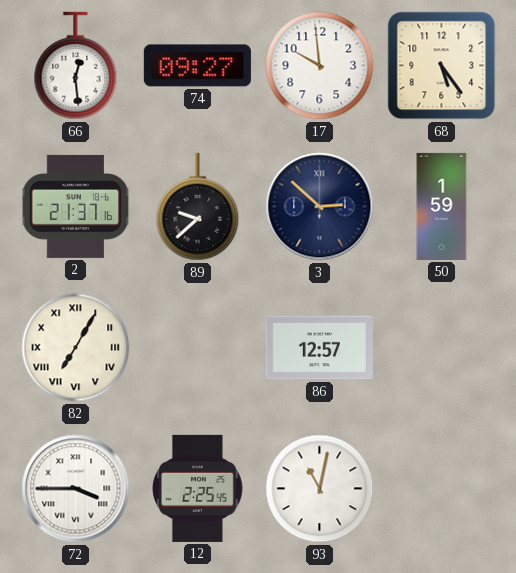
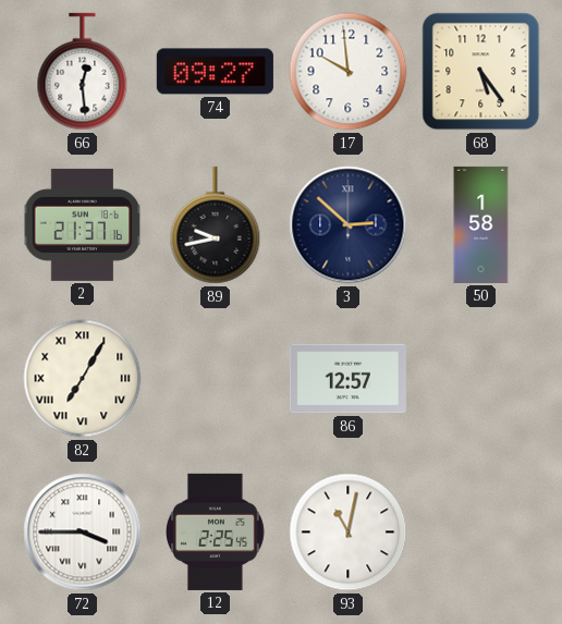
89: 9:38 -> 9:43 (216, 225)
50: 1:59 -> 1:58 (481, 224)
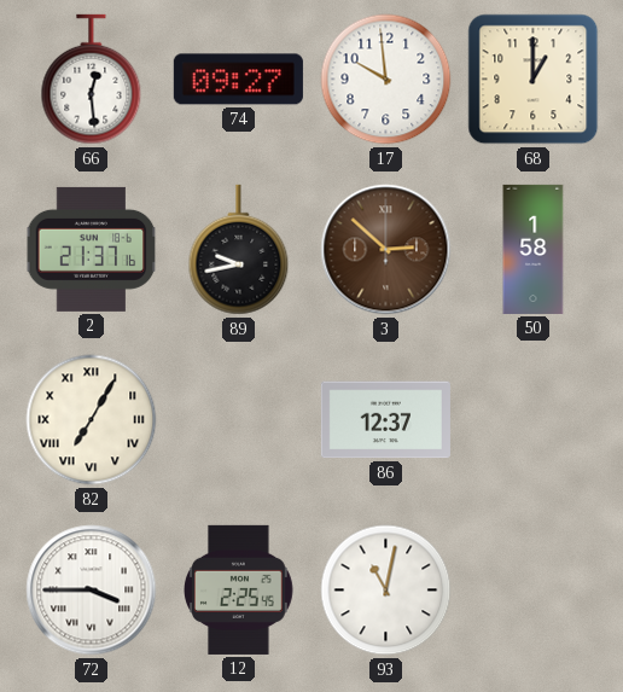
68: 5:24 -> 1:00 (534, 80)
3 dial: navy -> brown (386, 250)
86: 12:57 -> 12:37 (385, 420)
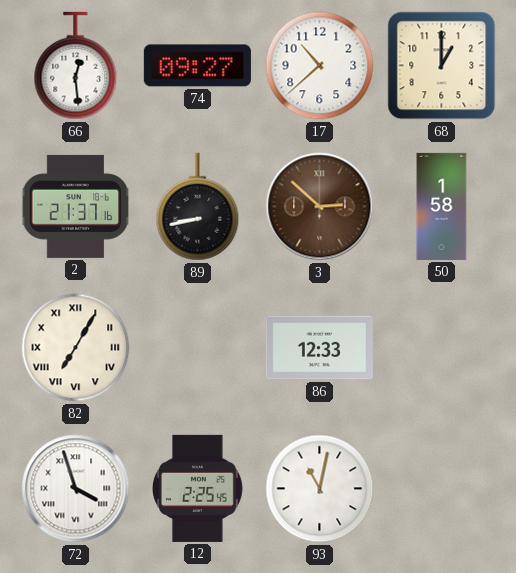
17: 9:59 -> 10:38 (320, 66)
89: 9:43 -> 8:43 (198, 207)
86: 12:37 -> 12:33 (319, 348)
72: 3:45 -> 3:57 (76, 489)
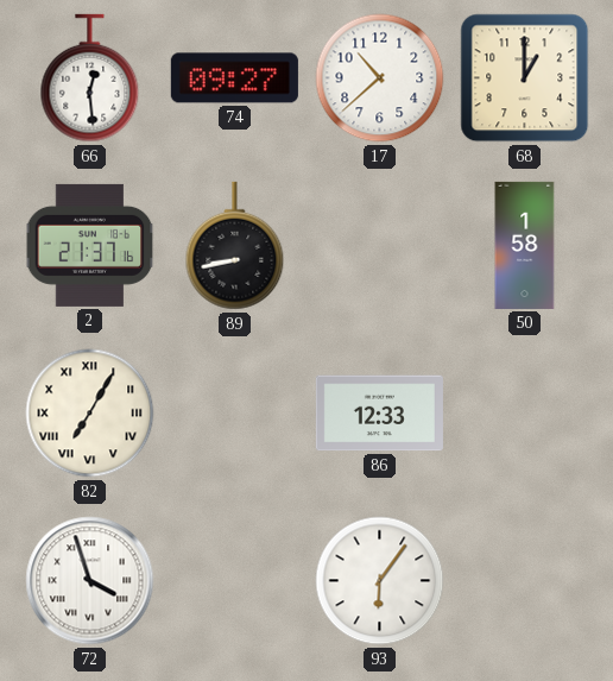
3: 2:52 -> none (320, 207)
12: 2:25 -> none (198, 488)
93: 11:02 -> 6:06 (380, 581)
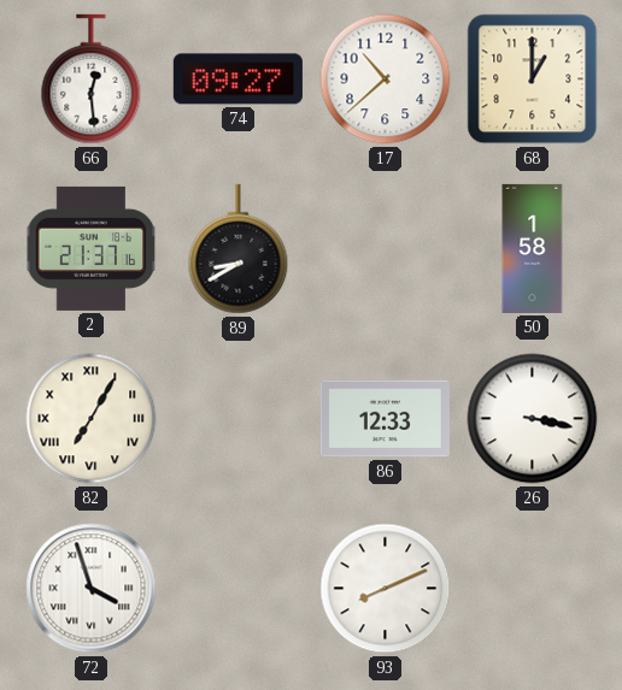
89: 8:43 -> 8:40 (239, 249)
26: none -> 3:17 (533, 419)
93: 6:06 -> 8:11 (386, 589)
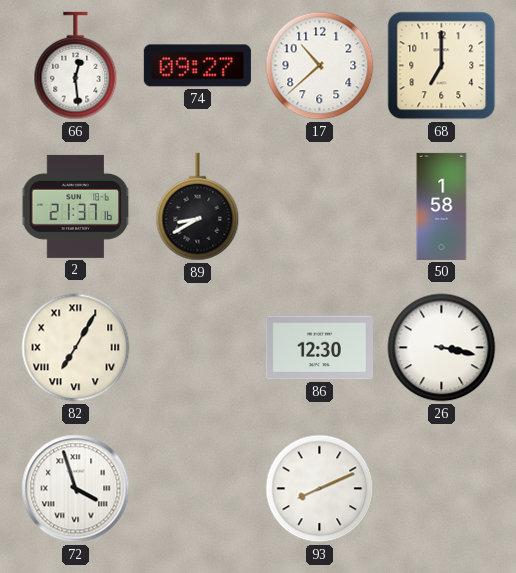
68: 1:00 -> 7:00 (442, 66)
86: 12:33 -> 12:30 (319, 348)
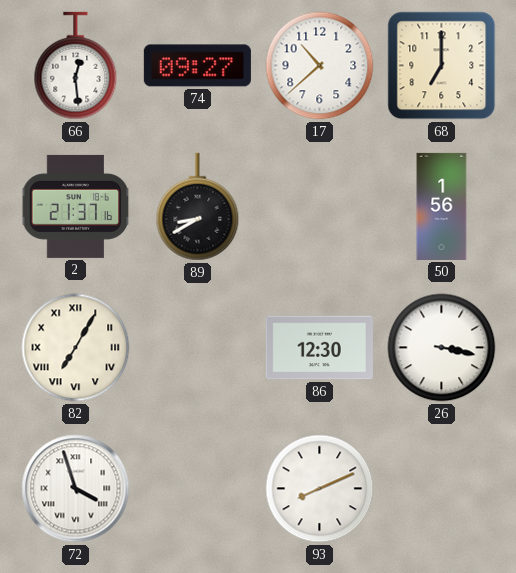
50: 1:58 -> 1:56 (442, 206)
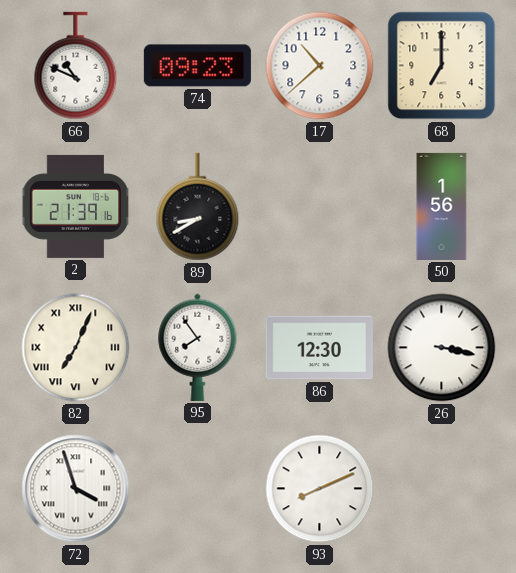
66: 12:29 -> 10:49 (76, 66)
74: 09:27 -> 09:23 (197, 66)
2: 21:37 -> 21:39 (76, 206)
82: 7:05 -> 7:04 (76, 348)
95: none -> 7:54 (198, 347)
